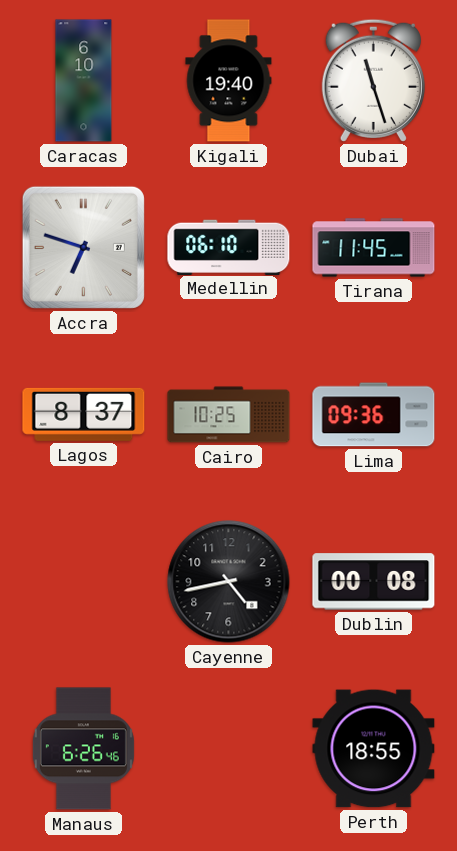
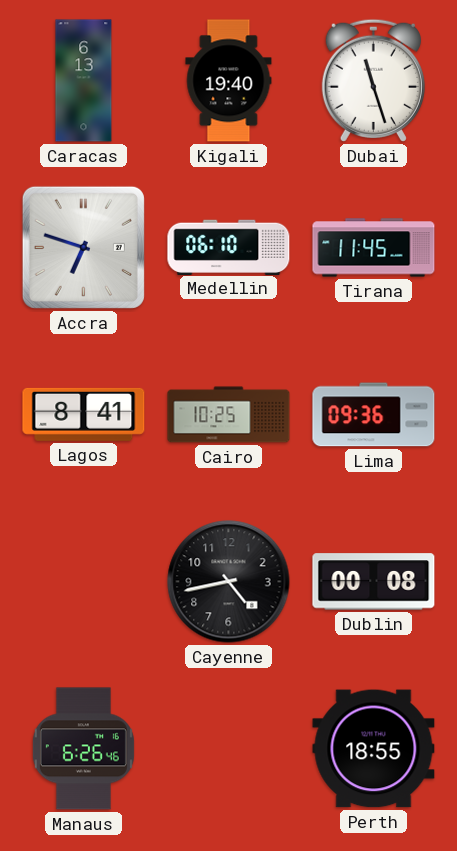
Caracas: 6:10 -> 6:13 (84, 81)
Lagos: 8:37 -> 8:41 (84, 414)
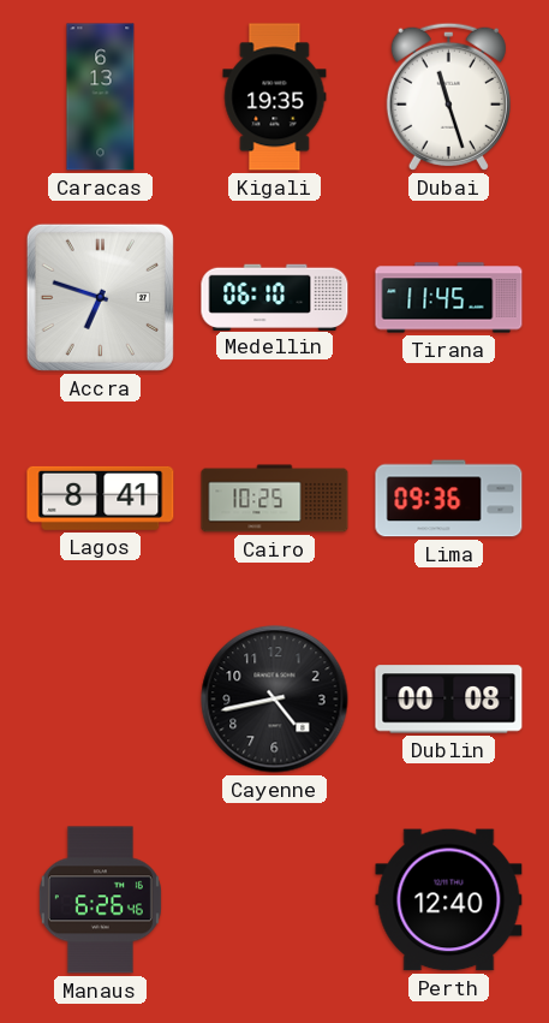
Kigali: 19:40 -> 19:35 (275, 97)
Perth: 18:55 -> 12:40 (449, 900)
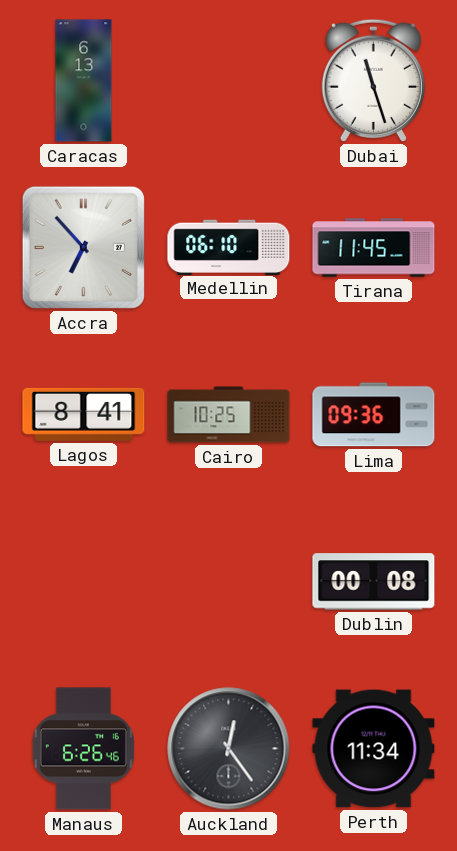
Kigali: 19:35 -> none (275, 97)
Accra: 6:48 -> 6:53 (83, 247)
Cayenne: 4:43 -> none (275, 700)
Auckland: none -> 12:24 (229, 749)
Perth: 12:40 -> 11:34 (374, 749)
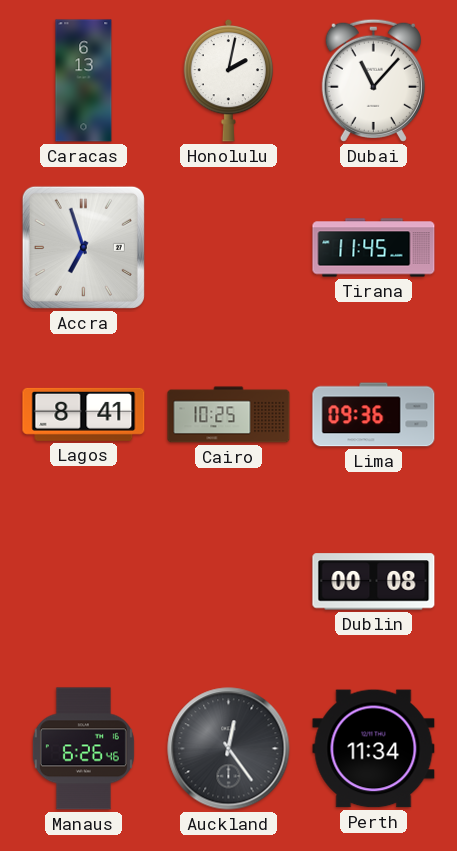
Honolulu: none -> 2:02 (229, 80)
Dubai: 11:27 -> 11:07 (373, 80)
Accra: 6:53 -> 6:57 (83, 247)
Medellin: 06:10 -> none (229, 247)
